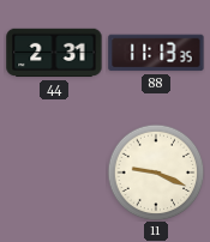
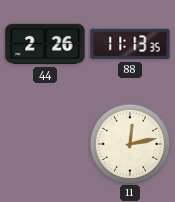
44: 2:31 -> 2:26 (45, 44)
11: 9:19 -> 12:13 (130, 144)
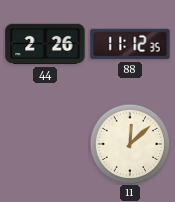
88: 11:13 -> 11:12 (130, 44)
11: 12:13 -> 12:08 (130, 144)
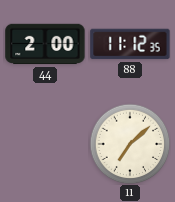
44: 2:26 -> 2:00 (45, 44)
11: 12:08 -> 7:08 (130, 144)
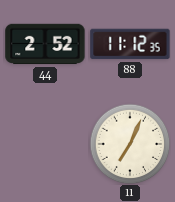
44: 2:00 -> 2:52 (45, 44)
11: 7:08 -> 7:04 (130, 144)
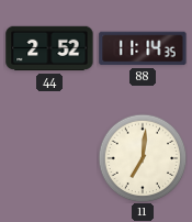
88: 11:12 -> 11:14 (143, 48)
11: 7:04 -> 7:01 (143, 158)
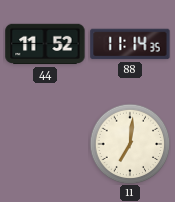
44: 2:52 -> 11:52 (45, 44)
